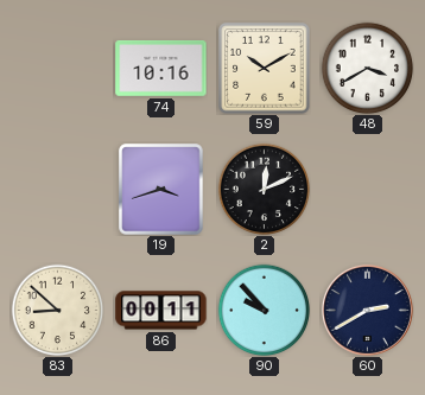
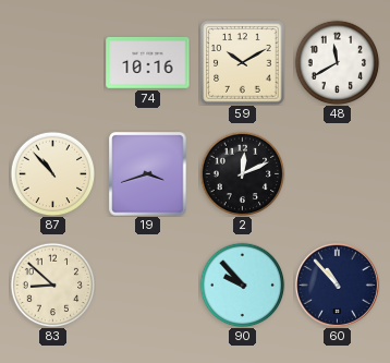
48: 3:40 -> 11:40 (337, 62)
87: none -> 10:53 (52, 173)
86: 00:11 -> none (161, 311)
60: 2:40 -> 10:53 (337, 285)
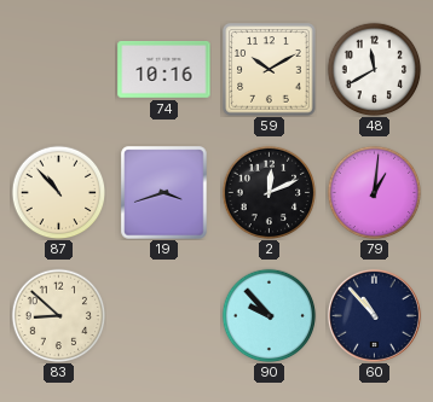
79: none -> 1:01 (374, 192)
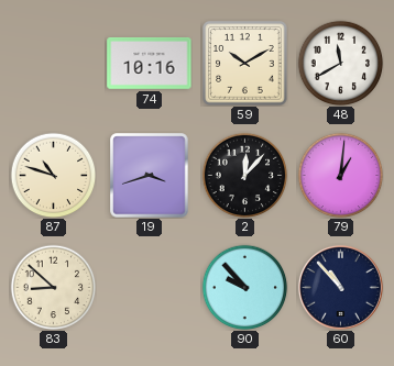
87: 10:53 -> 10:48 (53, 175)
2: 12:11 -> 12:07 (244, 175)
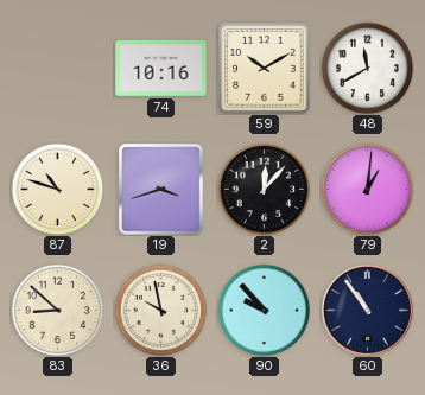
36: none -> 9:58 (160, 310)
60: 10:53 -> 10:54 (367, 310)
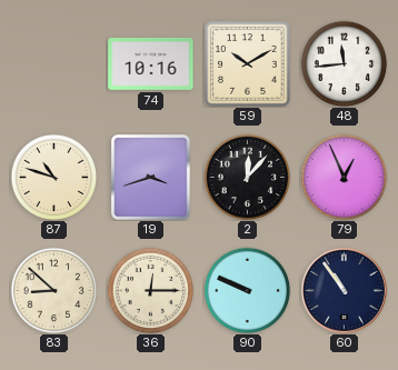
48: 11:40 -> 11:44 (344, 63)
79: 1:01 -> 12:56 (344, 177)
36: 9:58 -> 12:15 (150, 290)
90: 9:53 -> 9:49 (247, 290)
